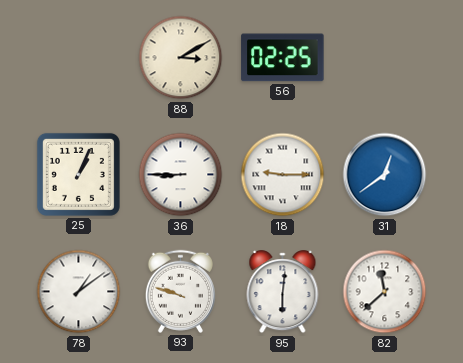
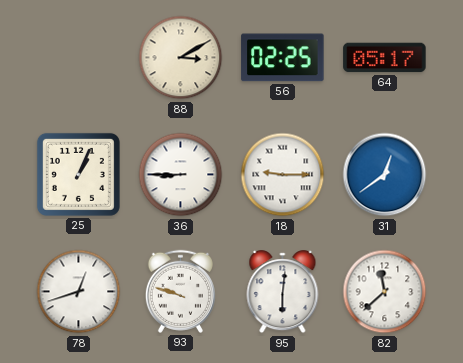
64: none -> 05:17 (385, 58)
78: 1:09 -> 12:42 (79, 292)
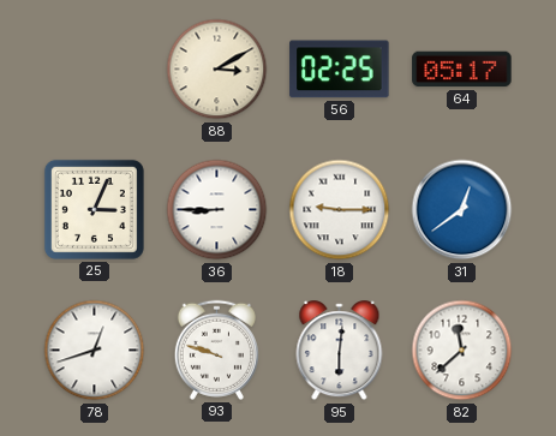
25: 1:04 -> 3:04 (94, 209)
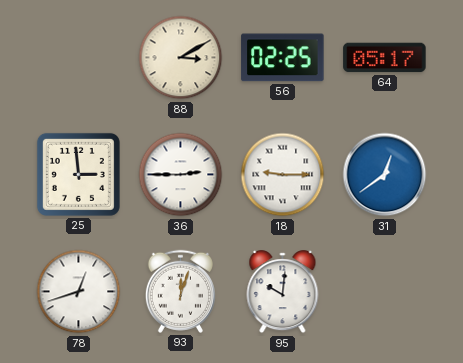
25: 3:04 -> 2:59 (78, 174)
36: 8:45 -> 2:45 (181, 175)
93: 9:48 -> 12:03 (180, 291)
95: 6:01 -> 10:01 (283, 292)
82: 11:38 -> none (462, 351)
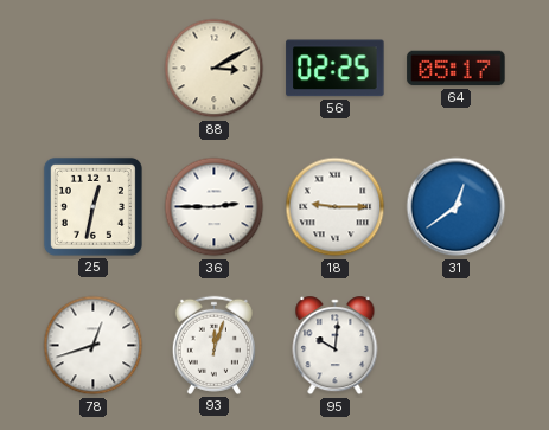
25: 2:59 -> 12:32 (92, 206)
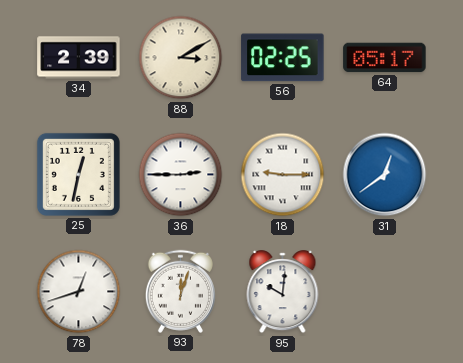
34: none -> 2:39 (79, 58)
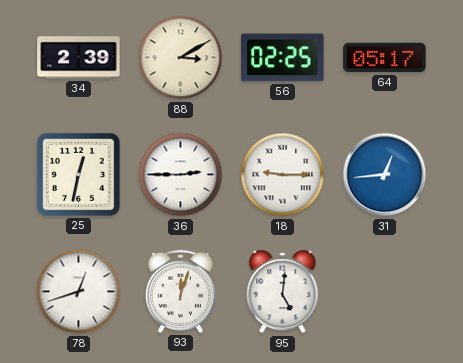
31: 12:39 -> 12:44 (385, 175)
95: 10:01 -> 5:01 (283, 292)
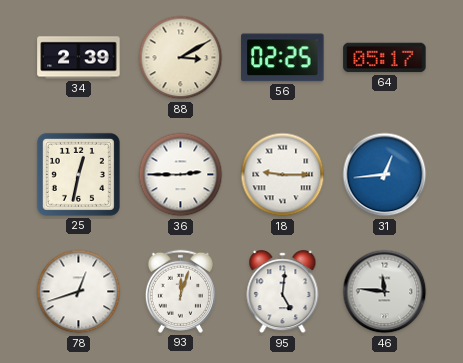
46: none -> 11:46 (385, 292)
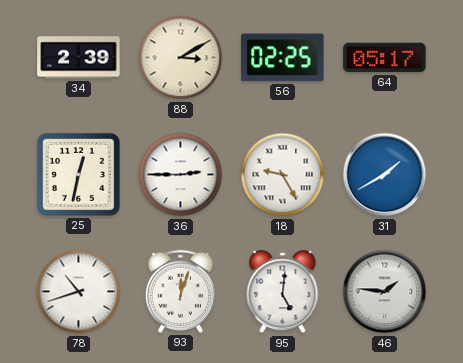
18: 9:15 -> 9:25 (283, 175)
31: 12:44 -> 1:40 (385, 175)
78: 12:42 -> 10:42 (79, 292)
46: 11:46 -> 1:46 (385, 292)
